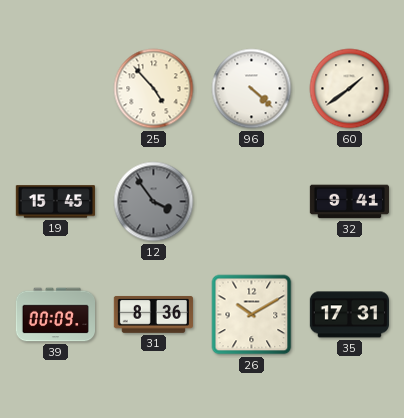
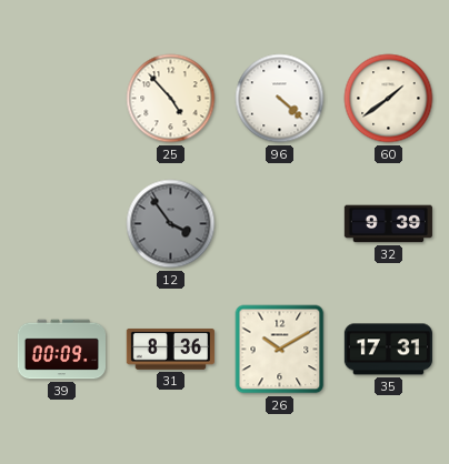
19: 15:45 -> none (55, 202)
32: 9:41 -> 9:39 (388, 224)
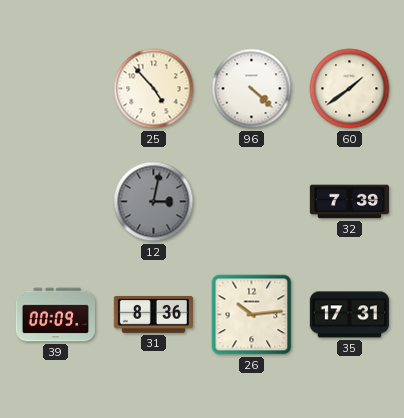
12: 3:54 -> 3:02 (154, 202)
32: 9:39 -> 7:39 (349, 202)
26: 10:10 -> 10:14 (252, 315)
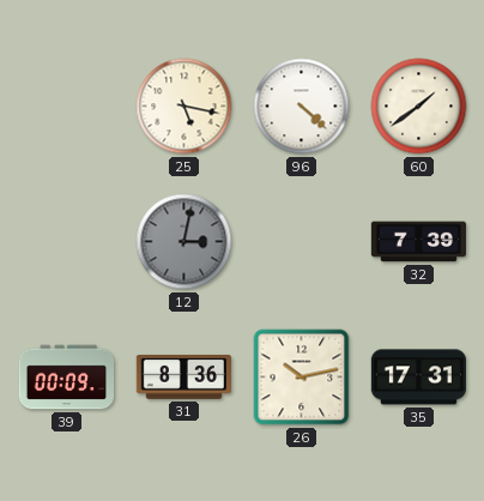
25: 4:53 -> 5:17 (184, 107)
26: 10:14 -> 10:13 (302, 378)
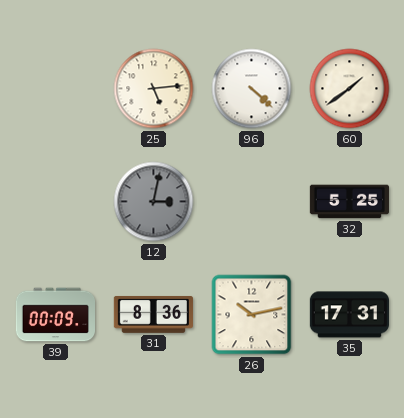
25: 5:17 -> 5:14 (154, 89)
32: 7:39 -> 5:25 (349, 202)
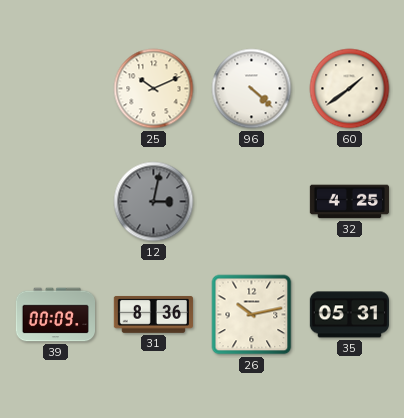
25: 5:14 -> 10:11 (154, 89)
32: 5:25 -> 4:25 (349, 202)
35: 17:31 -> 05:31 (349, 315)
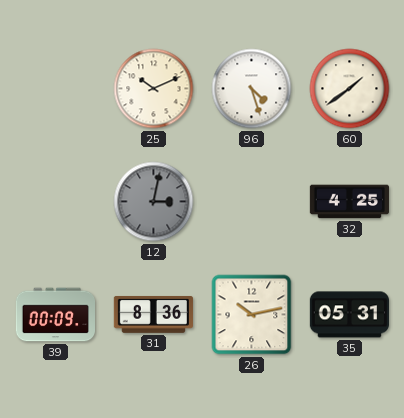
96: 4:22 -> 4:27 (252, 89)
